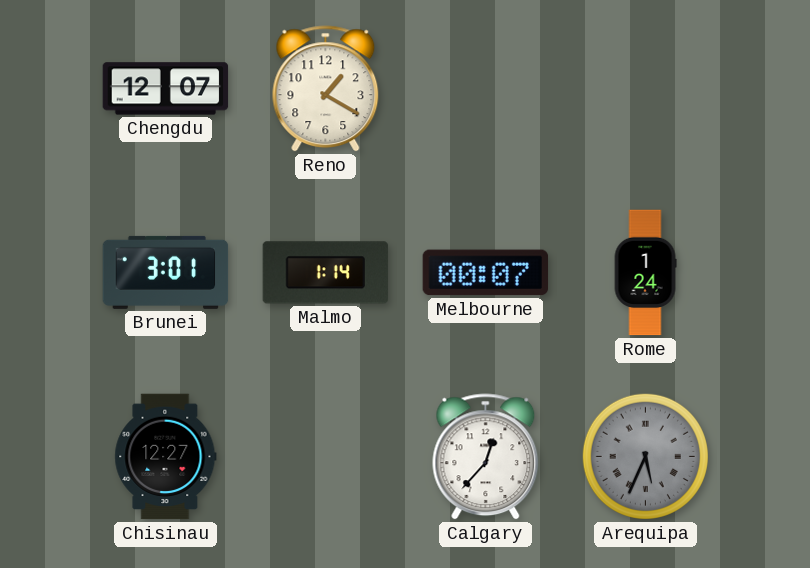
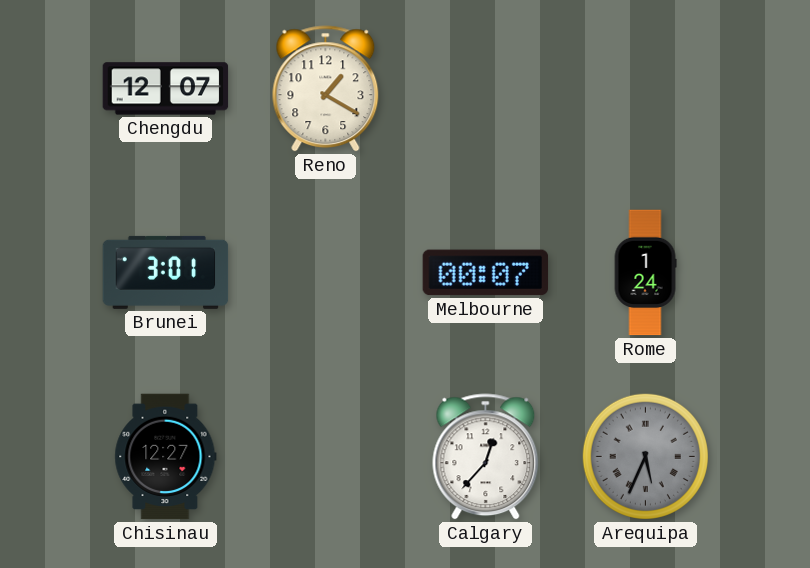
Malmo: 1:14 -> none (326, 273)
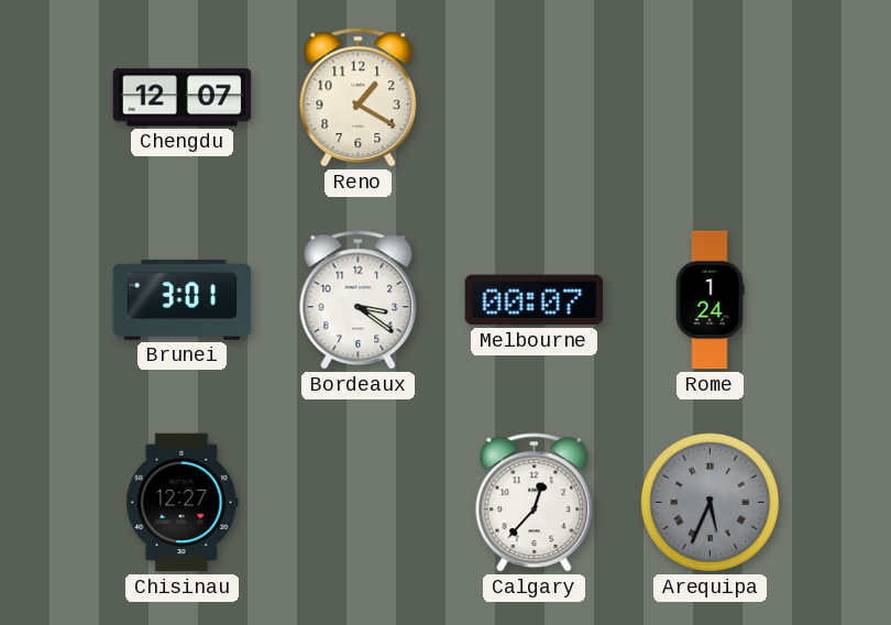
Bordeaux: none -> 3:21 (359, 300)
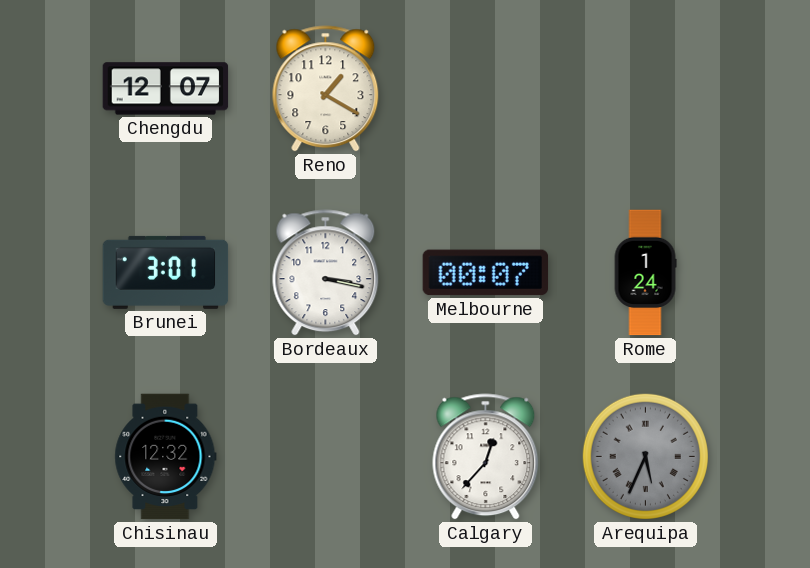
Bordeaux: 3:21 -> 3:17 (326, 273)
Chisinau: 12:27 -> 12:32 (166, 457)
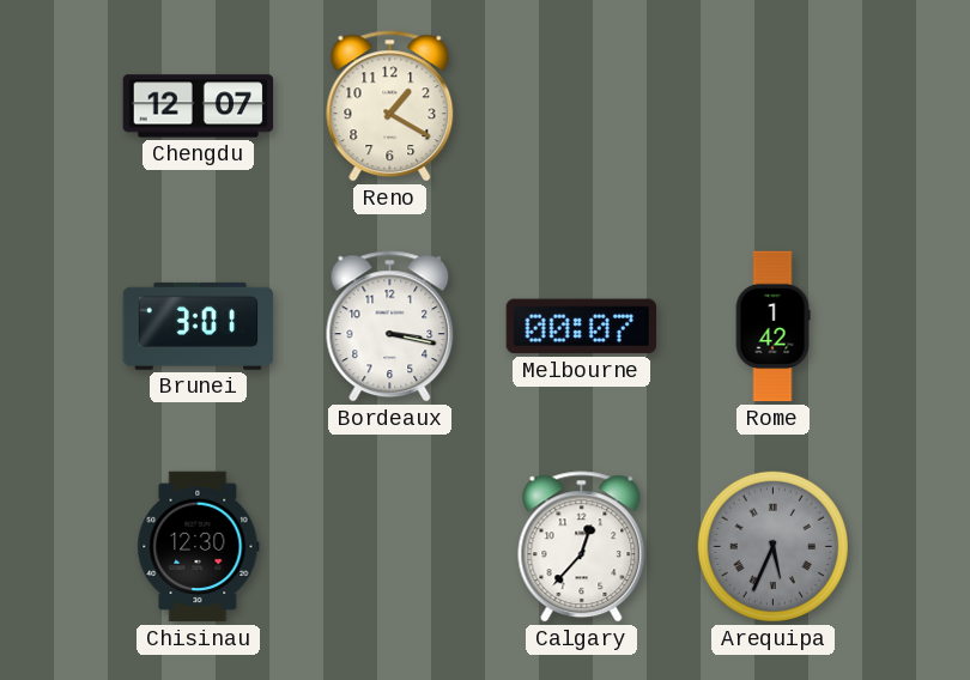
Rome: 1:24 -> 1:42 (772, 327)
Chisinau: 12:32 -> 12:30 (199, 547)
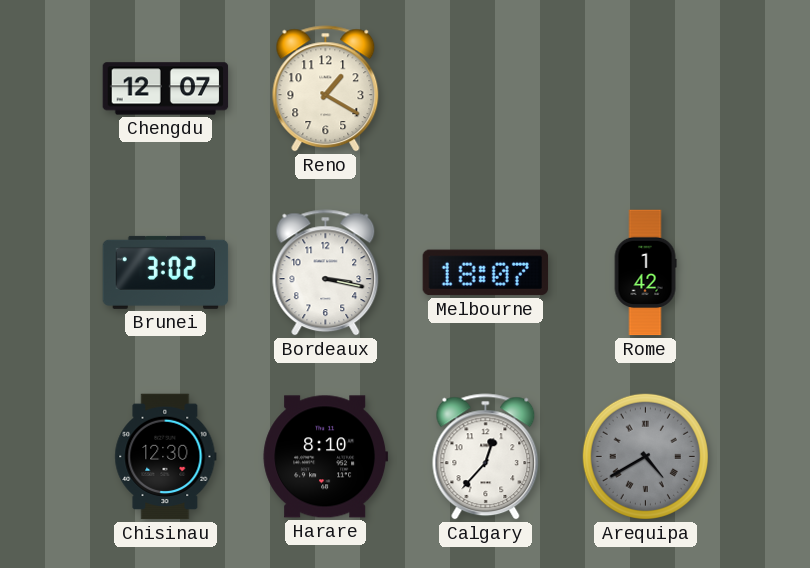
Brunei: 3:01 -> 3:02 (166, 272)
Melbourne: 00:07 -> 18:07 (486, 273)
Harare: none -> 8:10 (326, 457)
Arequipa: 5:34 -> 4:40 (645, 456)
